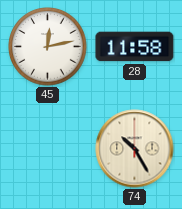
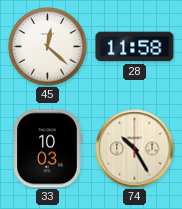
45: 12:13 -> 12:22 (48, 47)
33: none -> 10:03 (47, 149)
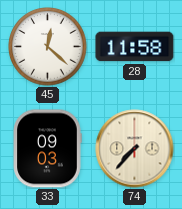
33: 10:03 -> 09:03 (47, 149)
74: 10:25 -> 7:37 (135, 149)
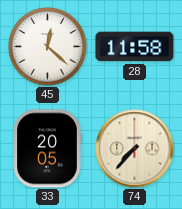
33: 09:03 -> 20:05 (47, 149)
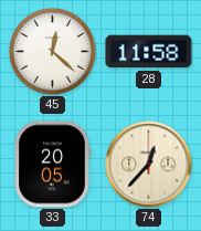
74: 7:37 -> 12:37 (149, 165)
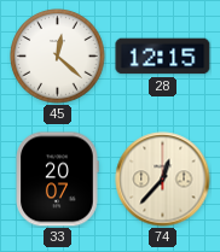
28: 11:58 -> 12:15 (163, 57)
33: 20:05 -> 20:07 (57, 180)
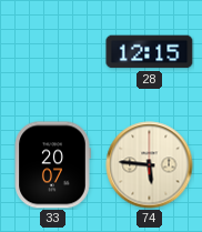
45: 12:22 -> none (58, 57)
74: 12:37 -> 5:46 (150, 165)
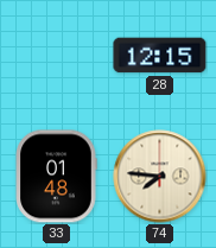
33: 20:07 -> 01:48 (56, 177)
74: 5:46 -> 7:46 (160, 177)
